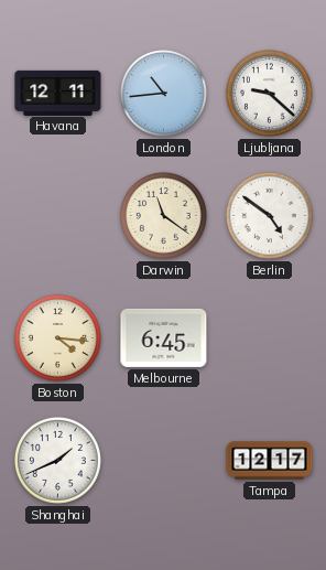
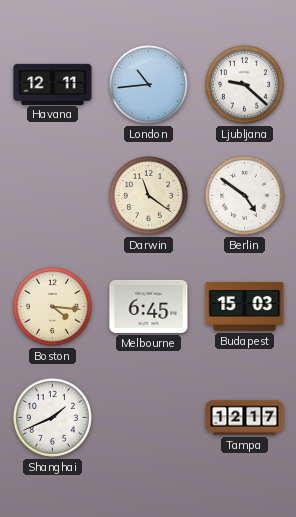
Budapest: none -> 15:03 (245, 307)
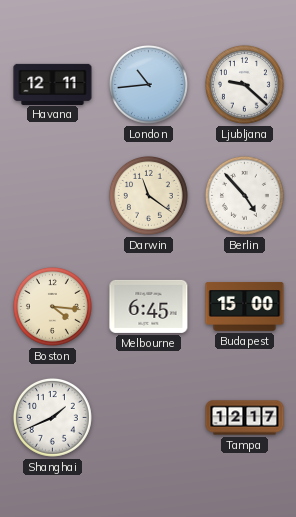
Berlin: 4:51 -> 4:53 (244, 195)
Budapest: 15:03 -> 15:00 (245, 307)
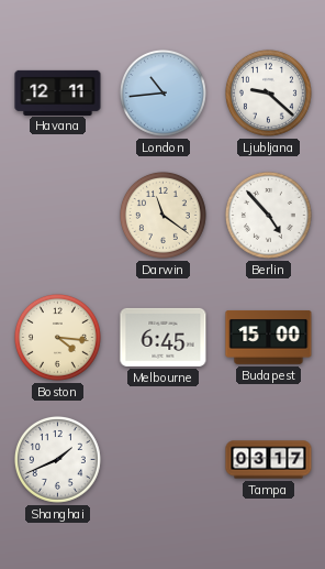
Tampa: 12:17 -> 03:17 (269, 460)
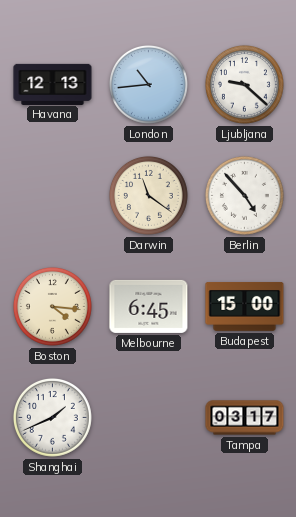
Havana: 12:11 -> 12:13 (53, 84)
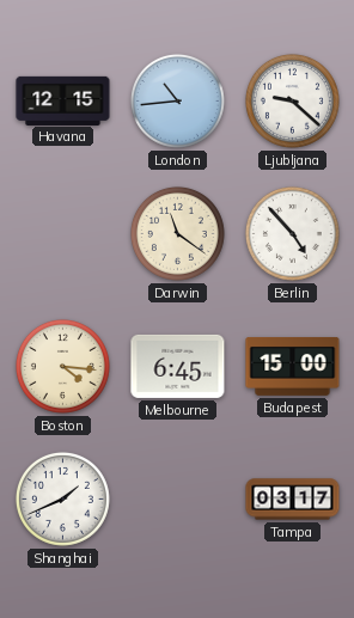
Havana: 12:13 -> 12:15 (63, 100)
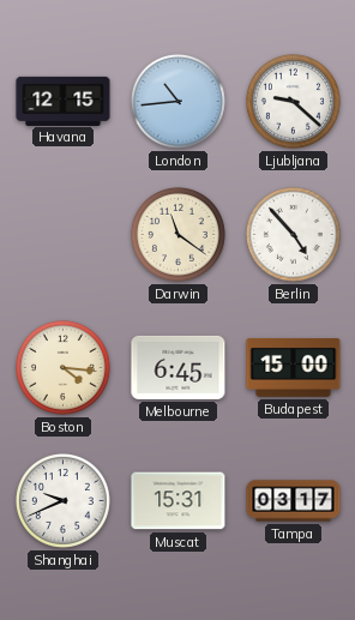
Shanghai: 1:41 -> 9:41 (62, 500)
Muscat: none -> 15:31 (179, 501)
